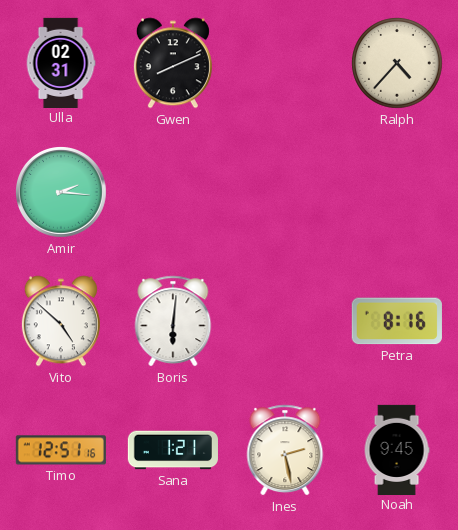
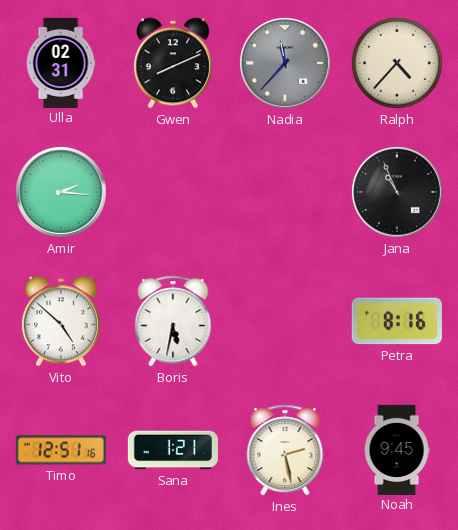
Nadia: none -> 11:37 (286, 64)
Jana: none -> 10:56 (398, 193)
Boris: 6:01 -> 5:32 (173, 321)
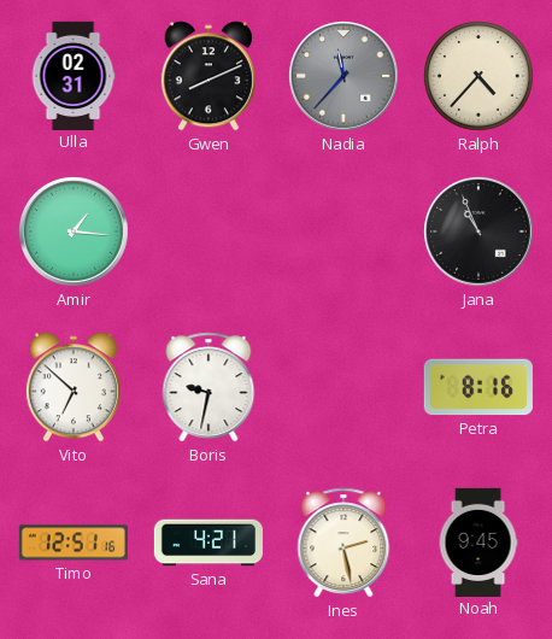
Amir: 2:16 -> 1:16 (75, 233)
Vito: 4:52 -> 6:52 (74, 387)
Boris: 5:32 -> 9:32 (209, 387)
Sana: 1:21 -> 4:21 (209, 543)
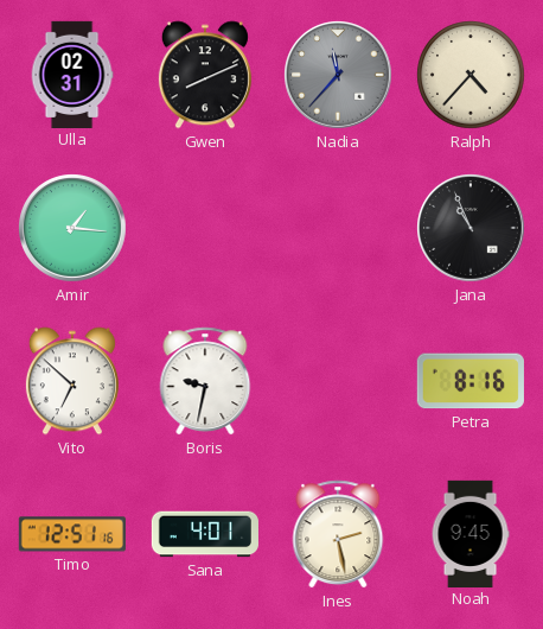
Sana: 4:21 -> 4:01 (205, 534)
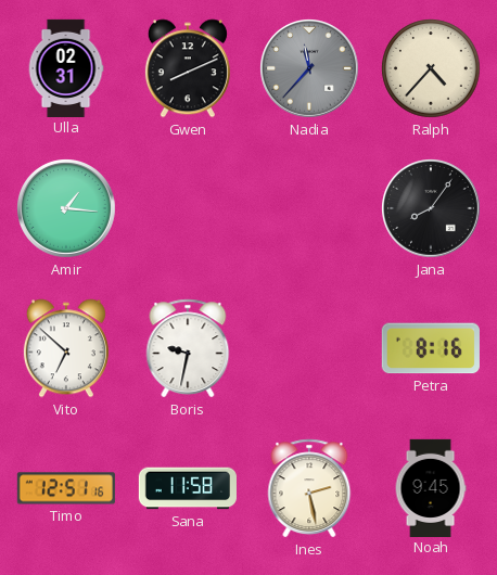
Jana: 10:56 -> 8:06 (432, 209)
Sana: 4:01 -> 11:58 (188, 488)
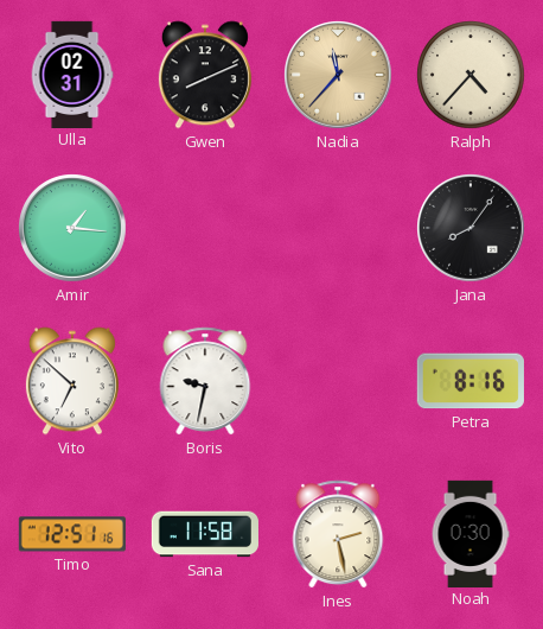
Nadia dial: grey -> champagne (339, 76)
Noah: 9:45 -> 0:30 (471, 533)
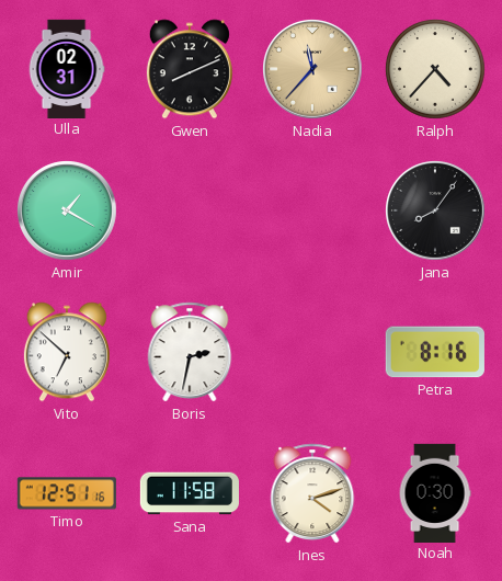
Amir: 1:16 -> 1:20 (68, 212)
Boris: 9:32 -> 2:32 (190, 352)
Ines: 2:28 -> 4:12 (312, 493)
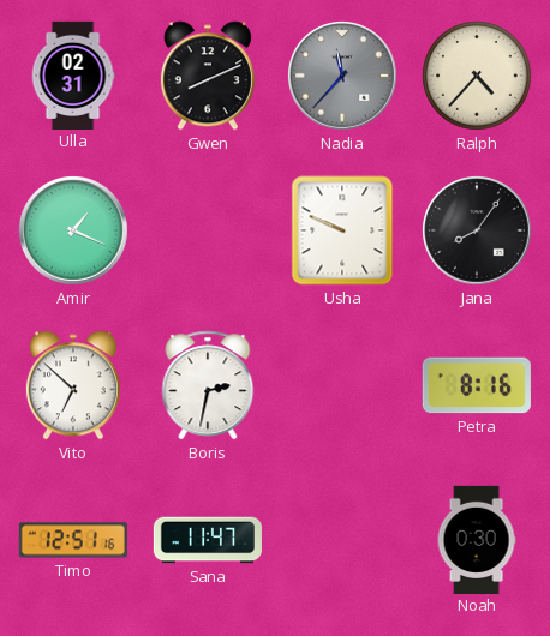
Nadia dial: champagne -> grey (343, 77)
Amir: 1:20 -> 1:19 (74, 232)
Usha: none -> 9:49 (342, 230)
Sana: 11:58 -> 11:47 (208, 540)
Ines: 4:12 -> none (312, 493)
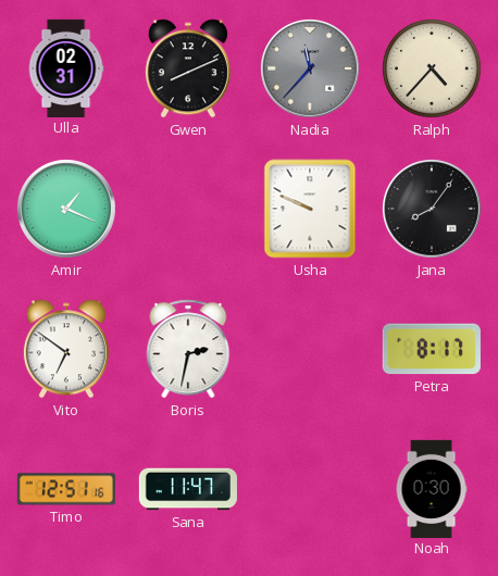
Vito: 6:52 -> 6:51 (66, 349)
Petra: 8:16 -> 8:17 (432, 349)
